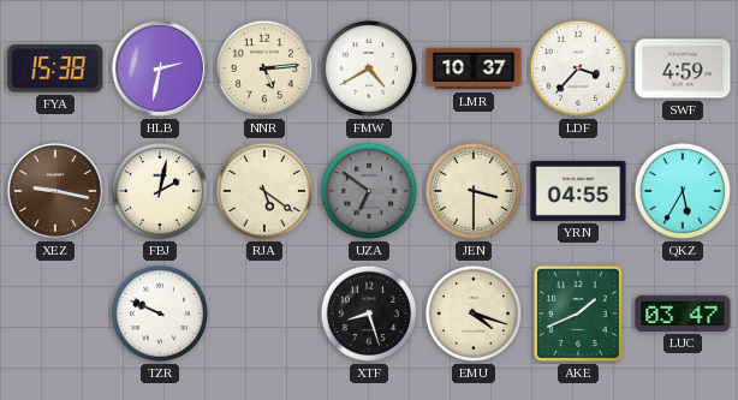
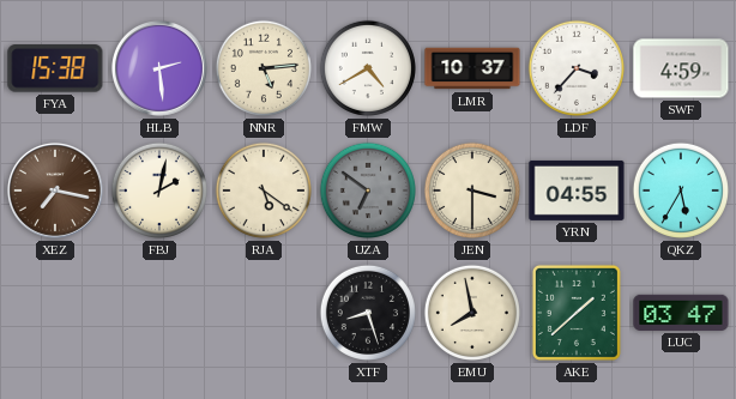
HLB: 2:32 -> 2:29 (159, 68)
XEZ: 9:17 -> 7:17 (55, 191)
TZR: 9:49 -> none (160, 314)
EMU: 4:18 -> 7:58 (472, 313)
AKE: 1:41 -> 1:38 (577, 313)
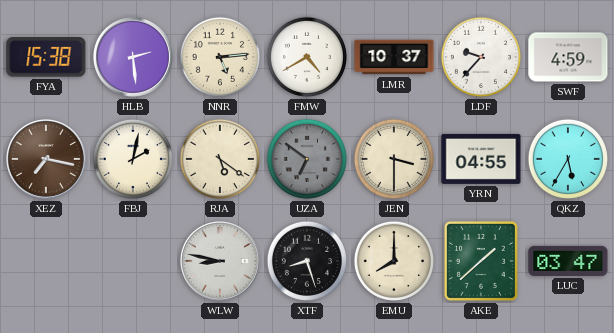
LDF: 3:37 -> 9:37 (481, 57)
WLW: none -> 8:47 (220, 261)
EMU: 7:58 -> 8:00 (394, 261)
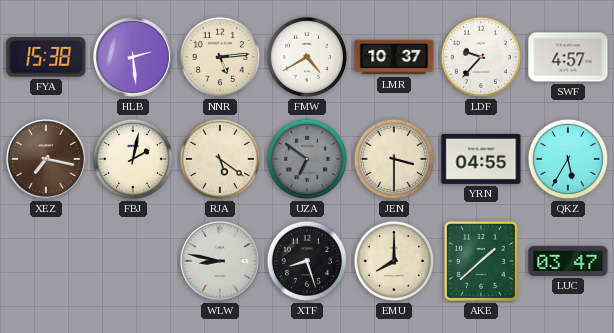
SWF: 4:59 -> 4:57 (568, 57)
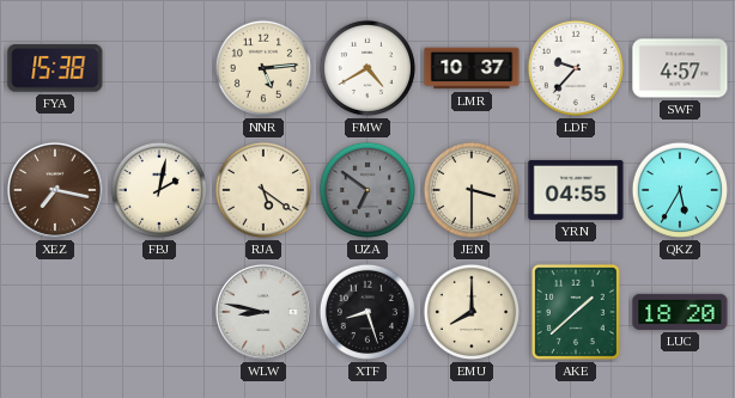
HLB: 2:29 -> none (133, 57)
LUC: 03:47 -> 18:20 (680, 312)
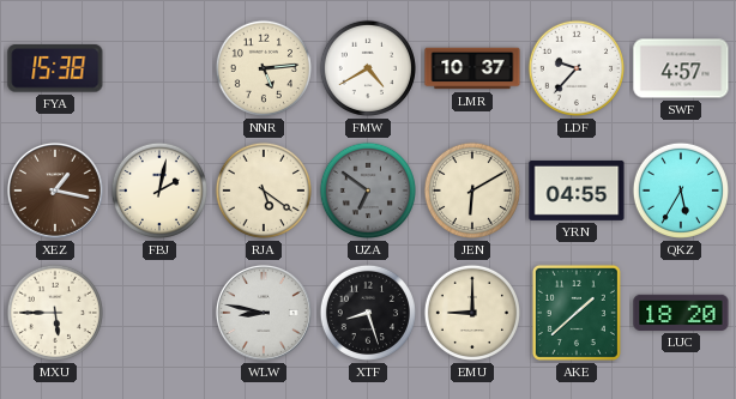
XEZ: 7:17 -> 1:17 (55, 191)
JEN: 3:30 -> 6:10 (472, 191)
MXU: none -> 5:45 (55, 313)
EMU: 8:00 -> 9:00 (472, 313)
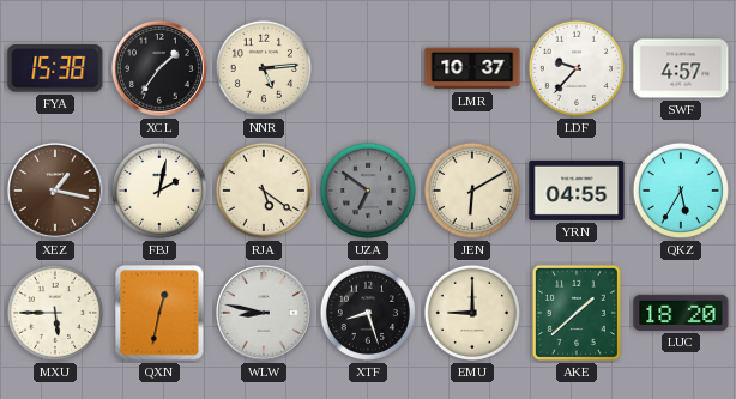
XCL: none -> 1:36 (159, 68)
FMW: 4:40 -> none (368, 68)
QXN: none -> 12:32 (159, 313)
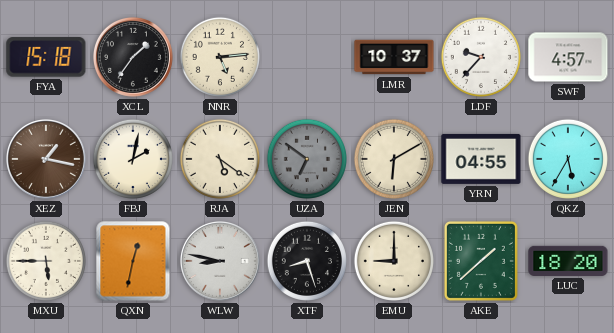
FYA: 15:38 -> 15:18 (46, 57)
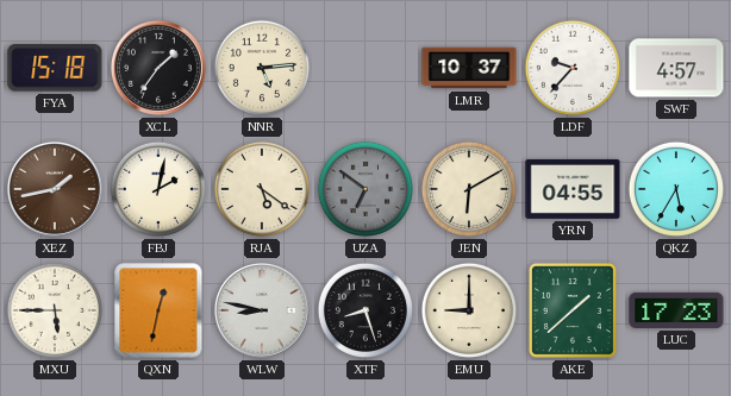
XEZ: 1:17 -> 1:43 (55, 189)
LUC: 18:20 -> 17:23 (676, 310)
